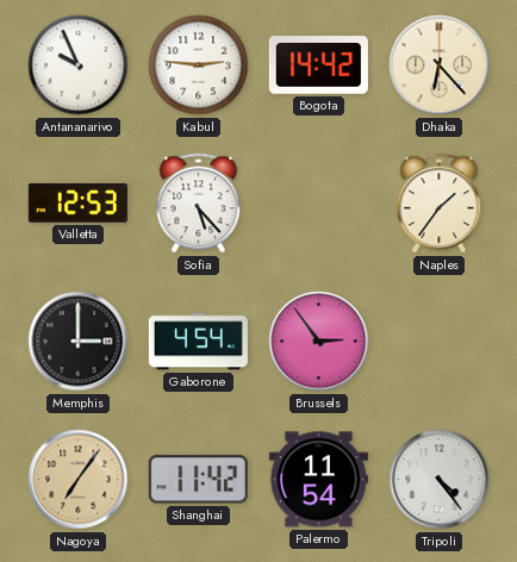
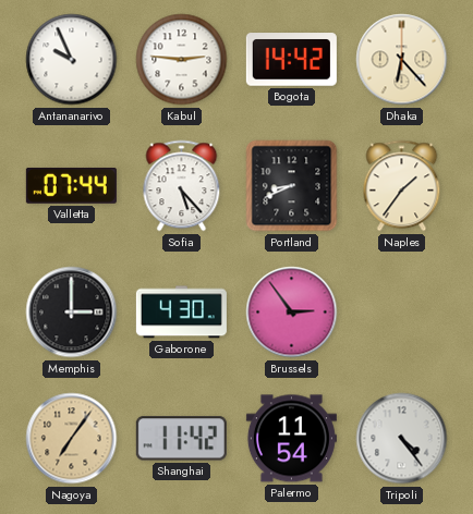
Valletta: 12:53 -> 07:44 (71, 185)
Portland: none -> 8:41 (292, 186)
Gaborone: 4:54 -> 4:30 (181, 313)
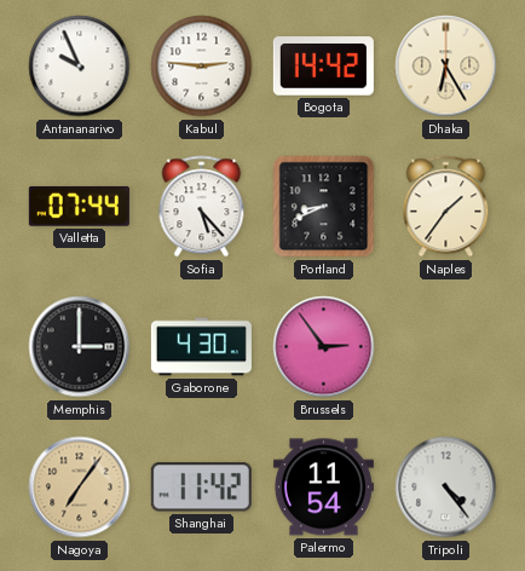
Dhaka: 6:23 -> 6:25 (446, 67)
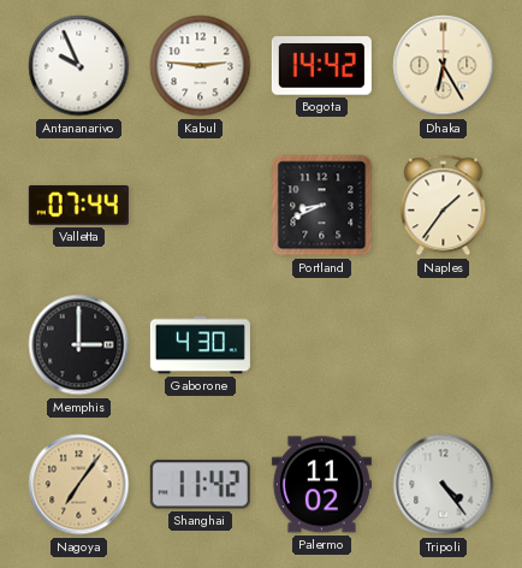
Sofia: 5:23 -> none (202, 207)
Brussels: 2:54 -> none (324, 347)
Palermo: 11:54 -> 11:02 (321, 485)
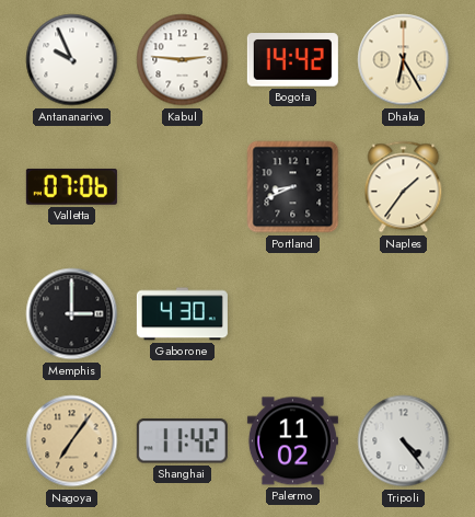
Valletta: 07:44 -> 07:06 (71, 186)
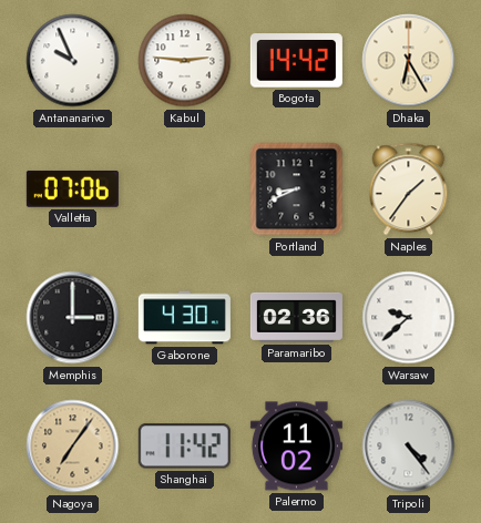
Paramaribo: none -> 02:36 (296, 317)
Warsaw: none -> 9:38 (409, 318)
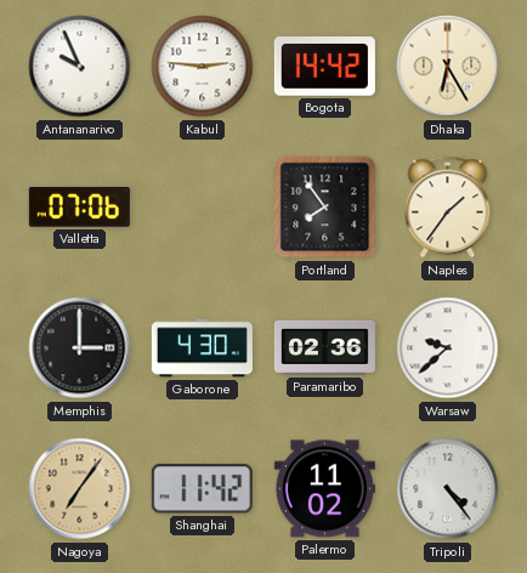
Portland: 8:41 -> 7:54 (325, 208)
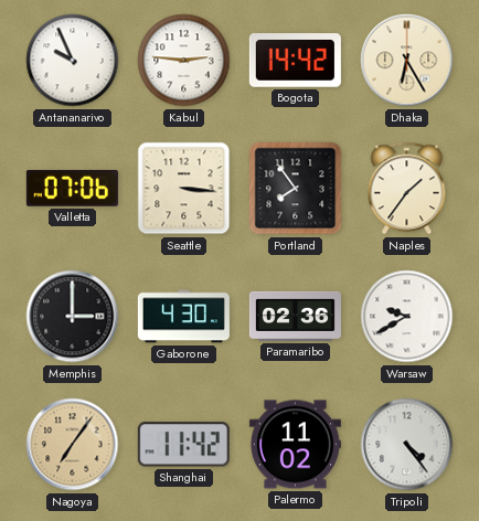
Seattle: none -> 3:16 (184, 189)
Warsaw: 9:38 -> 9:40 (407, 317)
